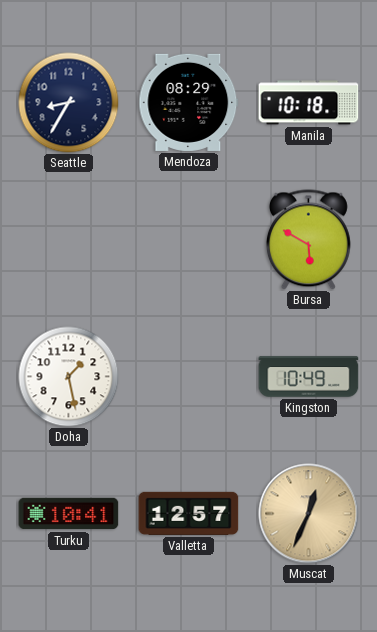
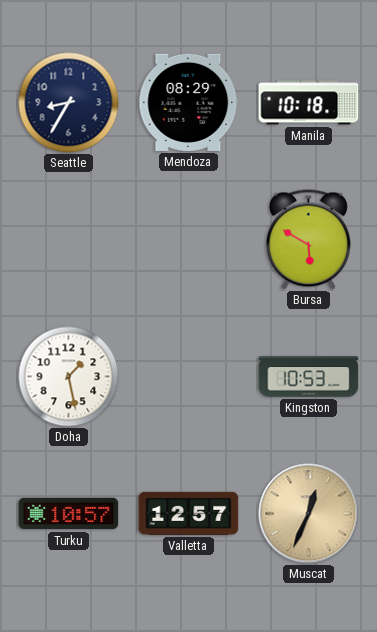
Kingston: 10:49 -> 10:53 (309, 377)
Turku: 10:41 -> 10:57 (69, 514)
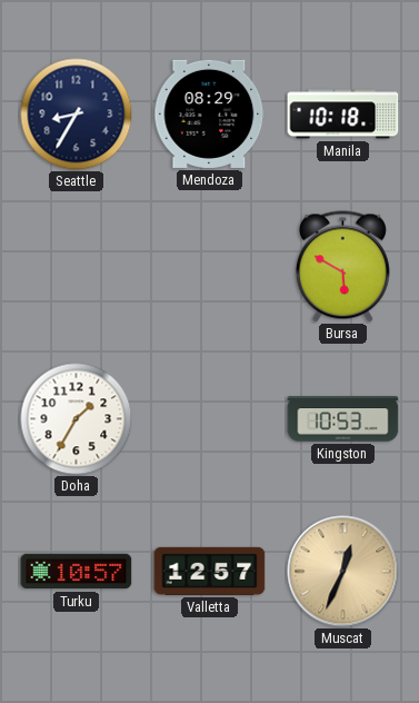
Doha: 1:28 -> 1:35 (77, 419)
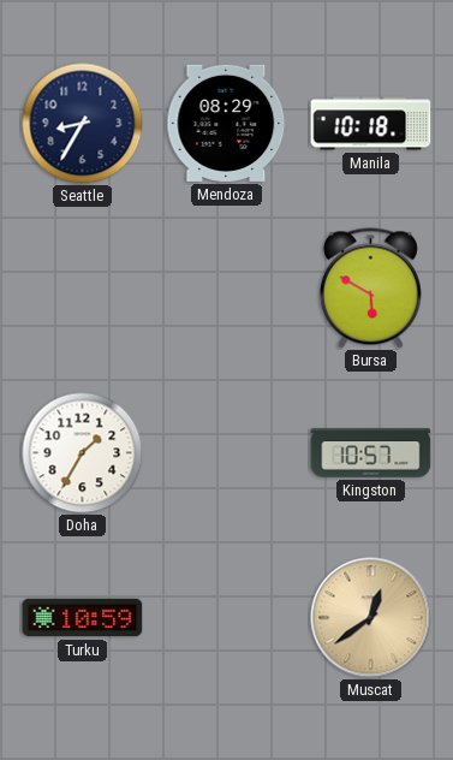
Kingston: 10:53 -> 10:57 (371, 453)
Turku: 10:57 -> 10:59 (83, 618)
Valletta: 12:57 -> none (210, 571)
Muscat: 12:34 -> 12:39 (371, 618)
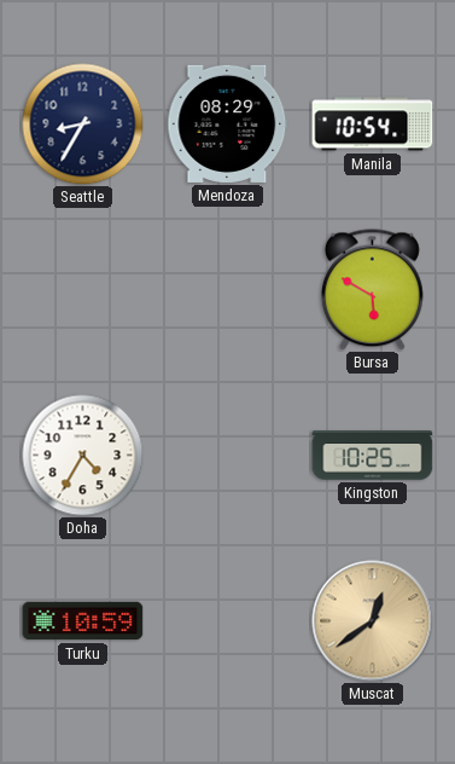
Manila: 10:18 -> 10:54 (373, 125)
Doha: 1:35 -> 4:35 (83, 456)
Kingston: 10:57 -> 10:25 (373, 456)
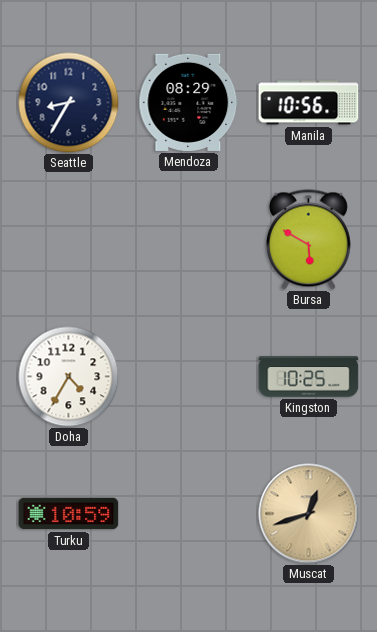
Manila: 10:54 -> 10:56 (309, 103)
Muscat: 12:39 -> 12:42 (309, 514)
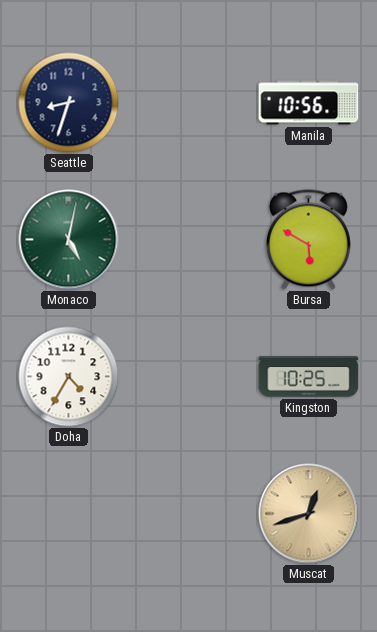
Seattle: 8:35 -> 8:33 (69, 103)
Mendoza: 08:29 -> none (189, 102)
Monaco: none -> 5:02 (69, 240)
Turku: 10:59 -> none (69, 514)
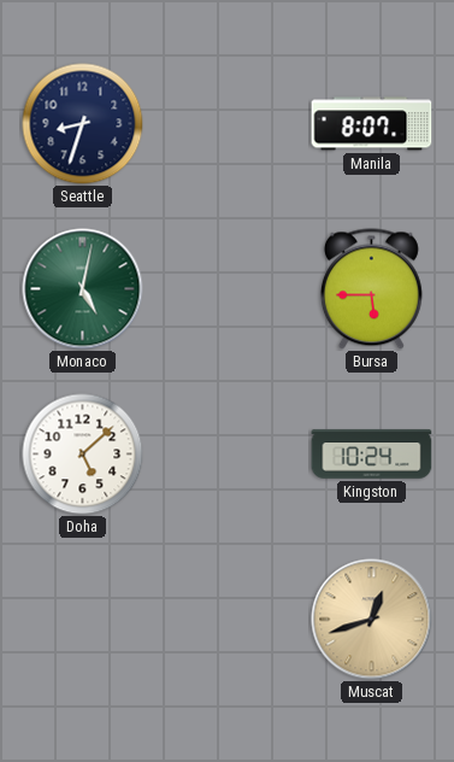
Manila: 10:56 -> 8:07 (372, 124)
Bursa: 5:50 -> 5:45 (371, 289)
Doha: 4:35 -> 5:08 (83, 455)
Kingston: 10:25 -> 10:24 (372, 455)
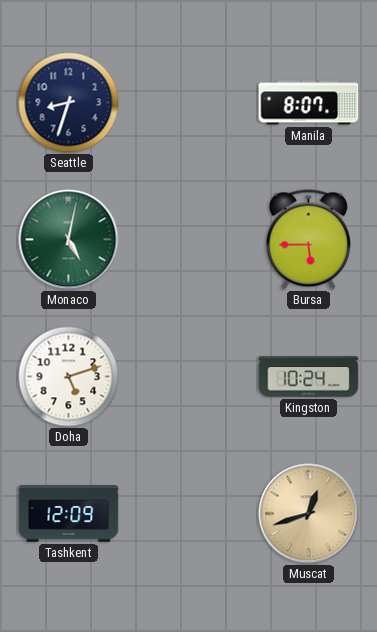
Doha: 5:08 -> 5:12 (69, 377)
Tashkent: none -> 12:09 (69, 514)
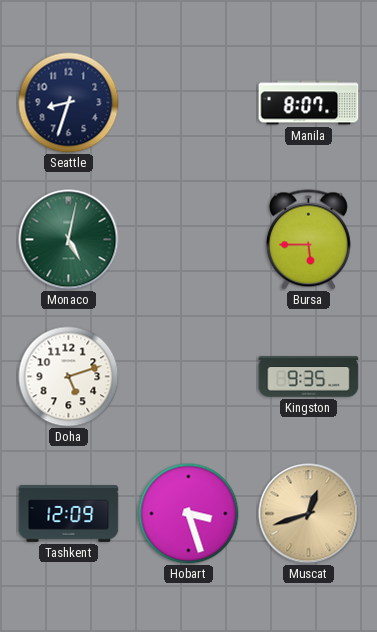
Kingston: 10:24 -> 9:35 (309, 377)
Hobart: none -> 3:27 (189, 514)
